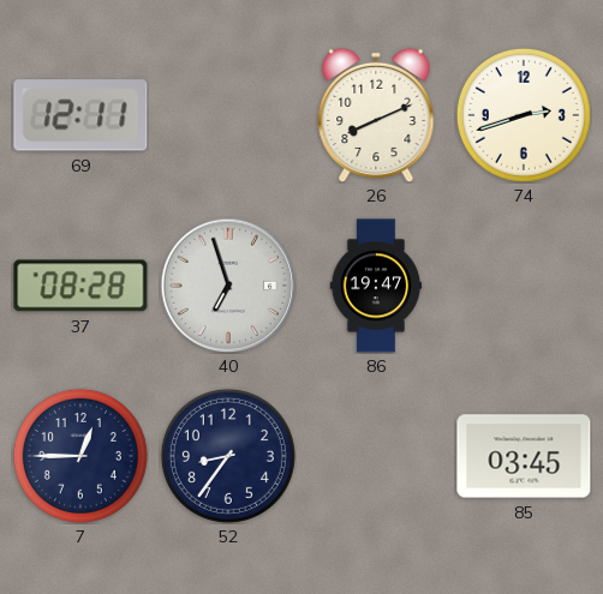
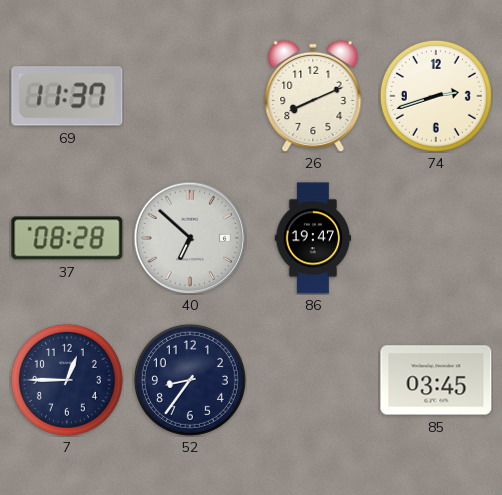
69: 12:11 -> 11:37 (67, 96)
40: 6:57 -> 6:52 (190, 238)
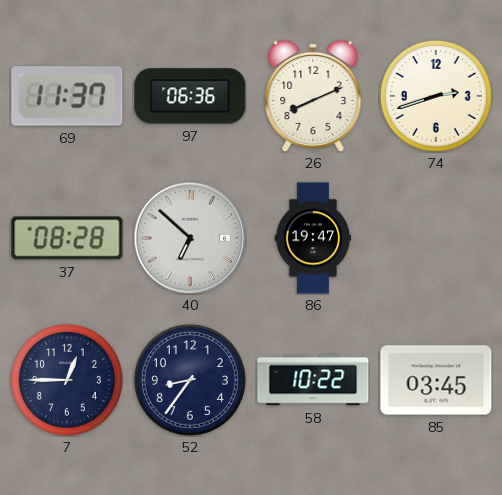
97: none -> 06:36 (190, 96)
58: none -> 10:22 (313, 380)
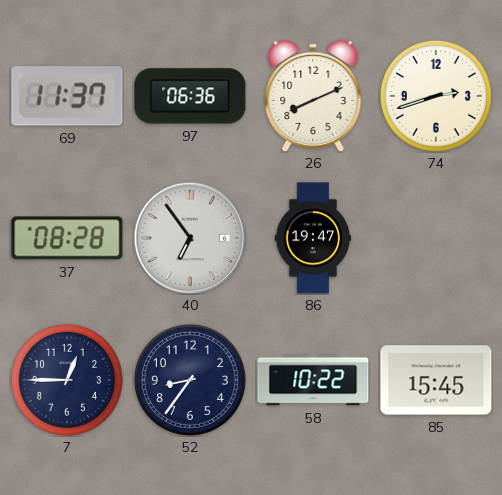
40: 6:52 -> 6:54 (190, 238)
85: 03:45 -> 15:45 (436, 380)
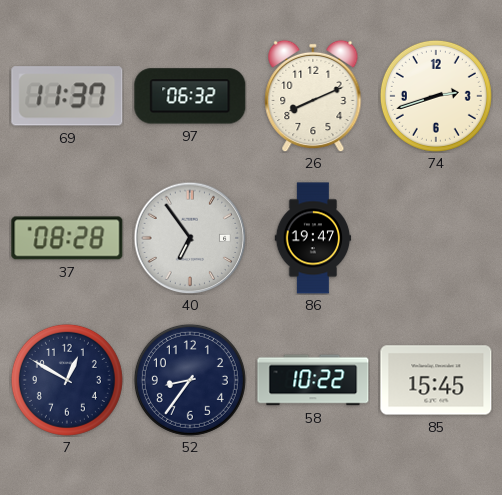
97: 06:36 -> 06:32 (190, 96)
7: 12:45 -> 12:50 (67, 380)
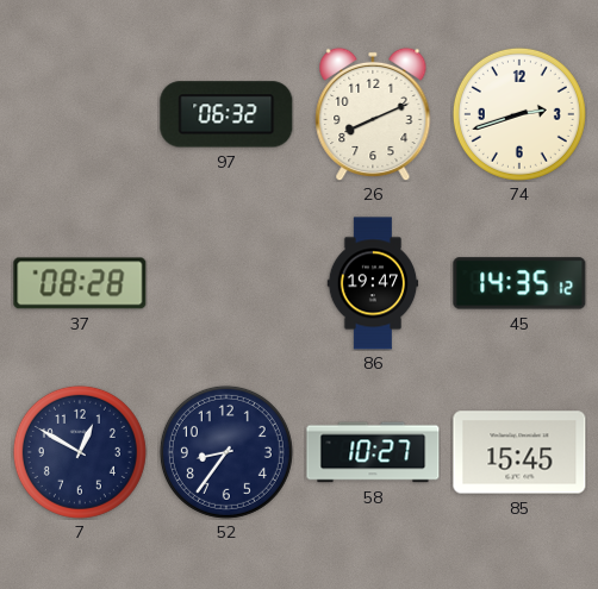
69: 11:37 -> none (67, 96)
40: 6:54 -> none (190, 238)
45: none -> 14:35 (519, 283)
58: 10:22 -> 10:27 (373, 452)
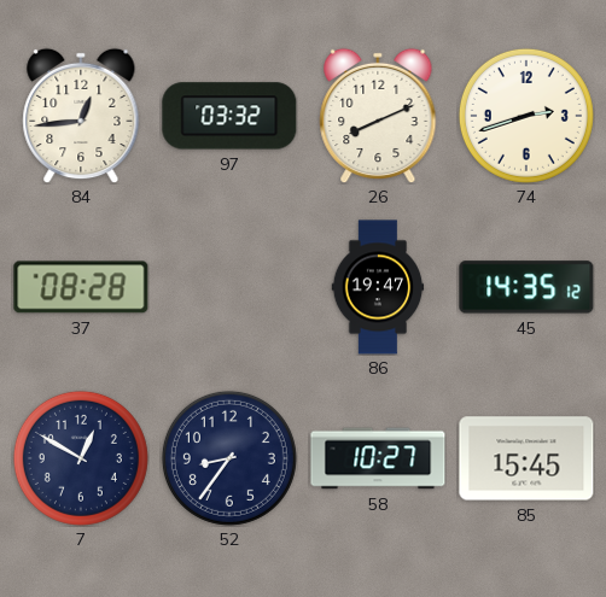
84: none -> 12:44 (81, 116)
97: 06:32 -> 03:32 (229, 116)
